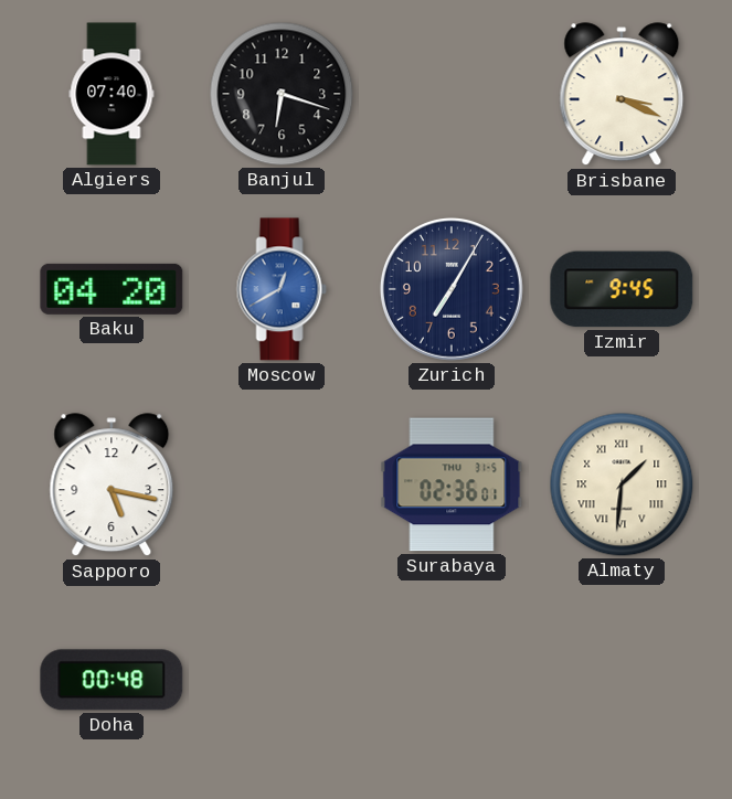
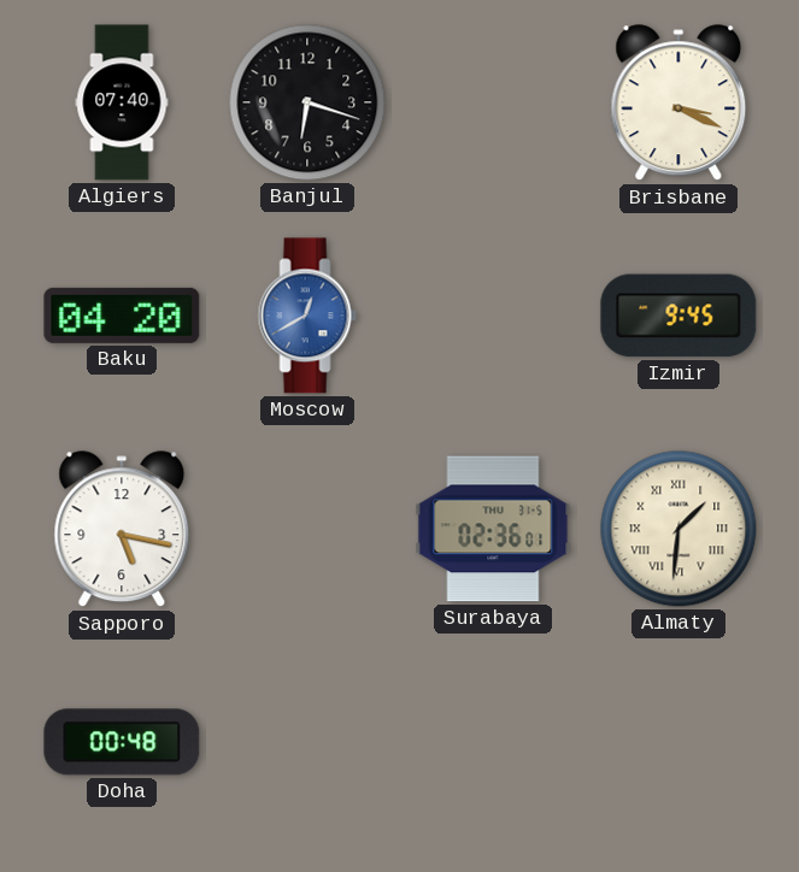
Zurich: 7:05 -> none (452, 289)
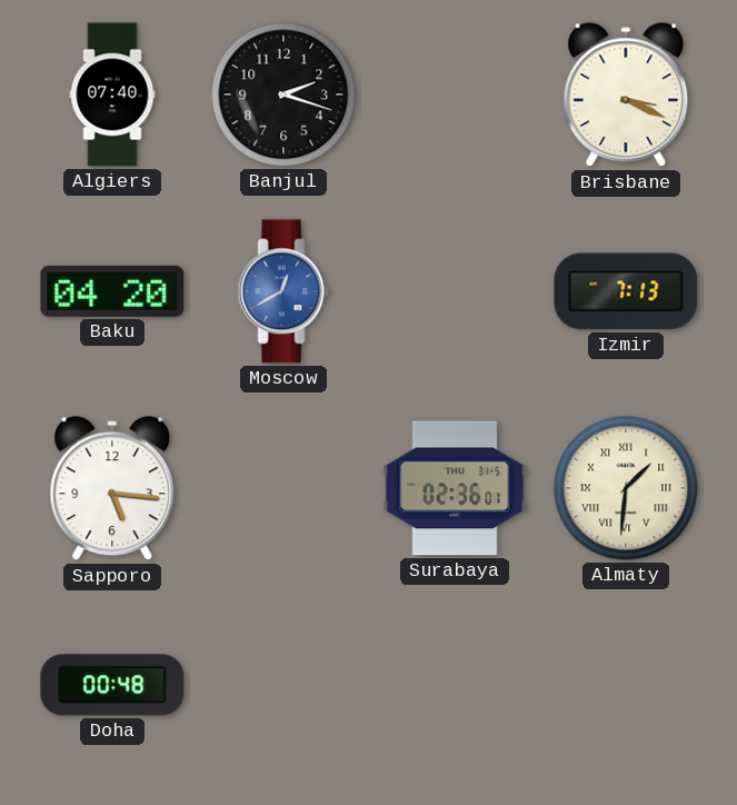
Banjul: 6:18 -> 2:18 (283, 95)
Izmir: 9:45 -> 7:13 (626, 291)
Sapporo: 5:17 -> 5:16 (112, 489)
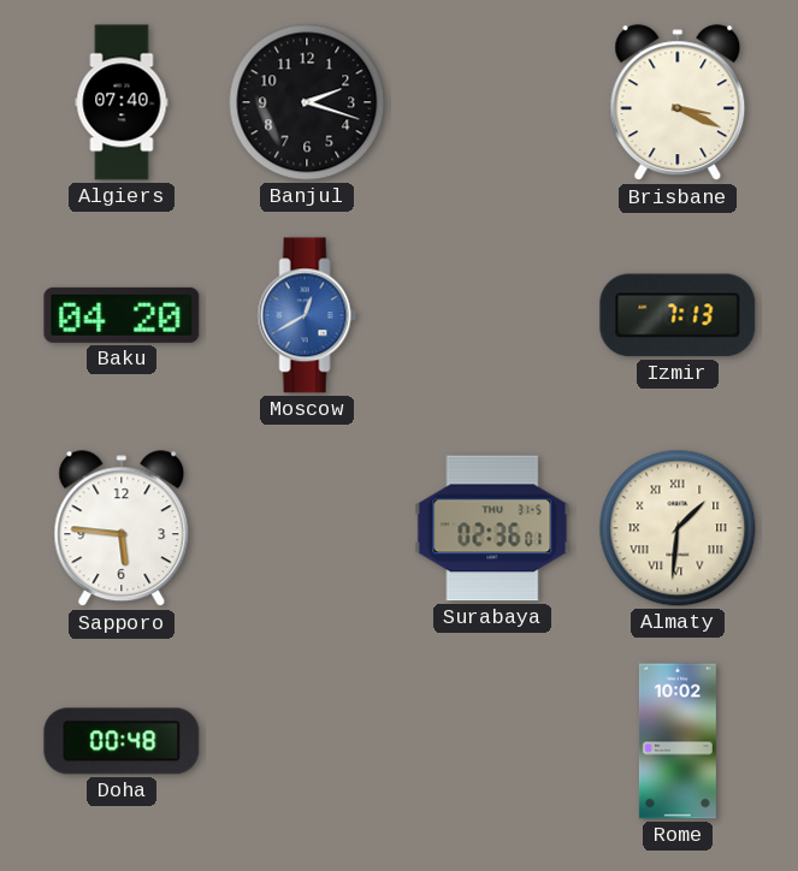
Sapporo: 5:16 -> 5:46 (122, 529)
Rome: none -> 10:02 (678, 741)
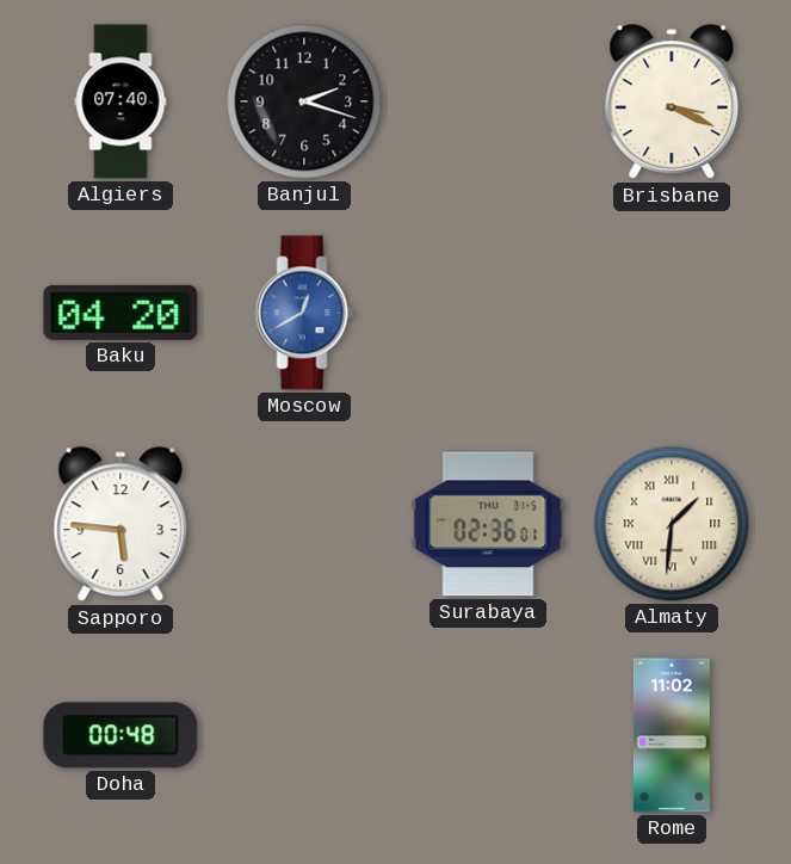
Izmir: 7:13 -> none (678, 315)
Rome: 10:02 -> 11:02 (672, 735)
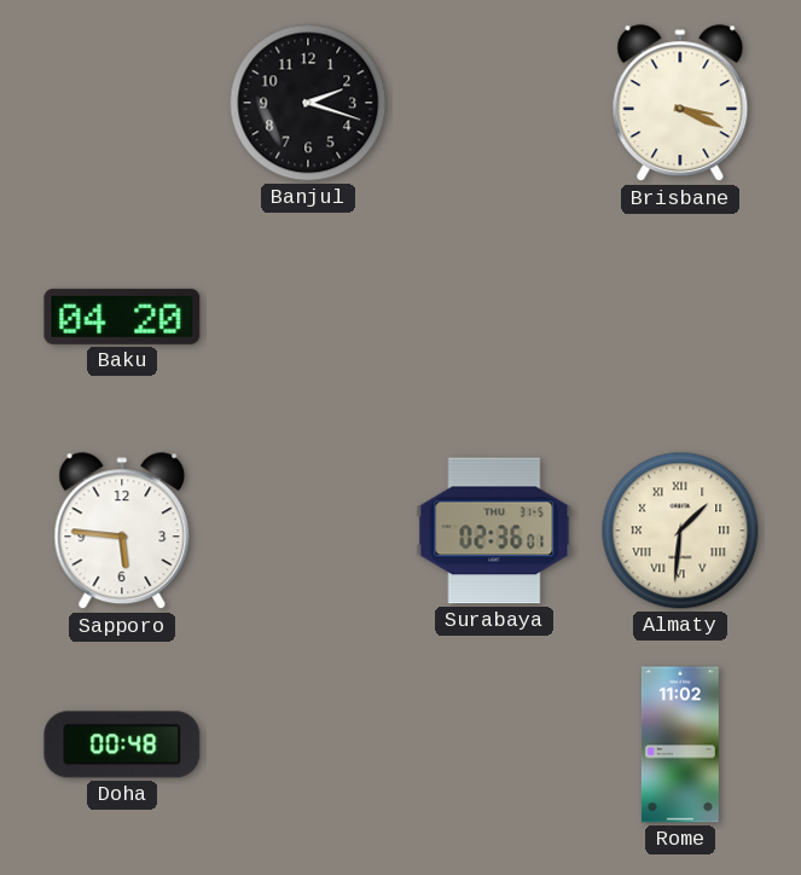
Algiers: 07:40 -> none (120, 101)
Moscow: 12:40 -> none (304, 313)
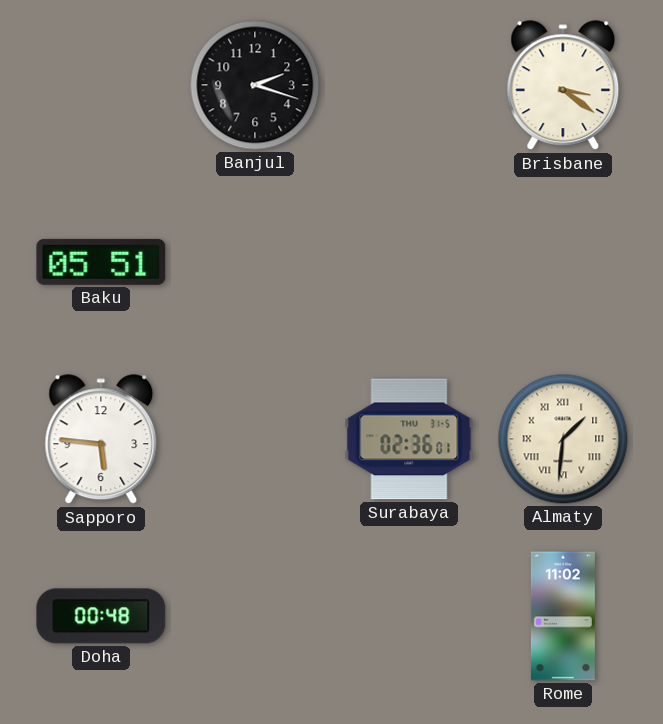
Brisbane: 3:19 -> 3:21 (563, 86)
Baku: 04:20 -> 05:51 (101, 262)
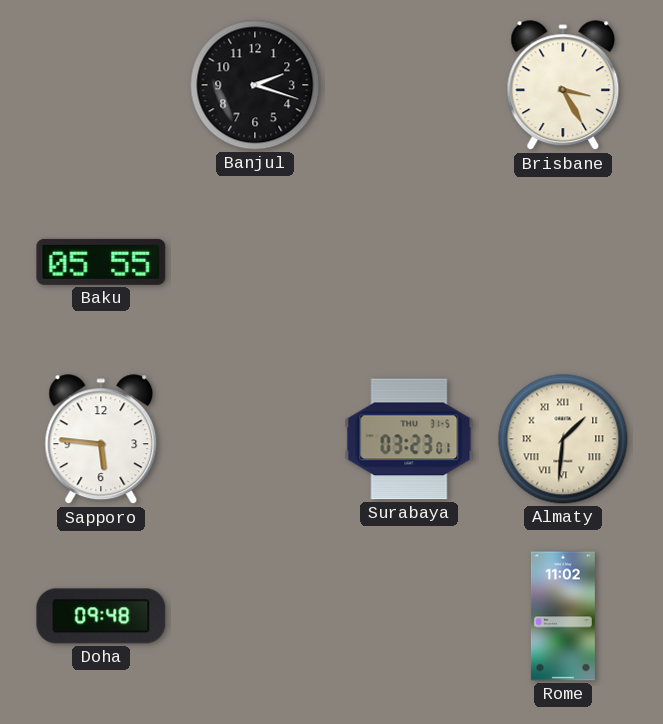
Brisbane: 3:21 -> 3:25 (563, 86)
Baku: 05:51 -> 05:55 (101, 262)
Surabaya: 02:36 -> 03:23 (409, 439)
Doha: 00:48 -> 09:48 (101, 616)
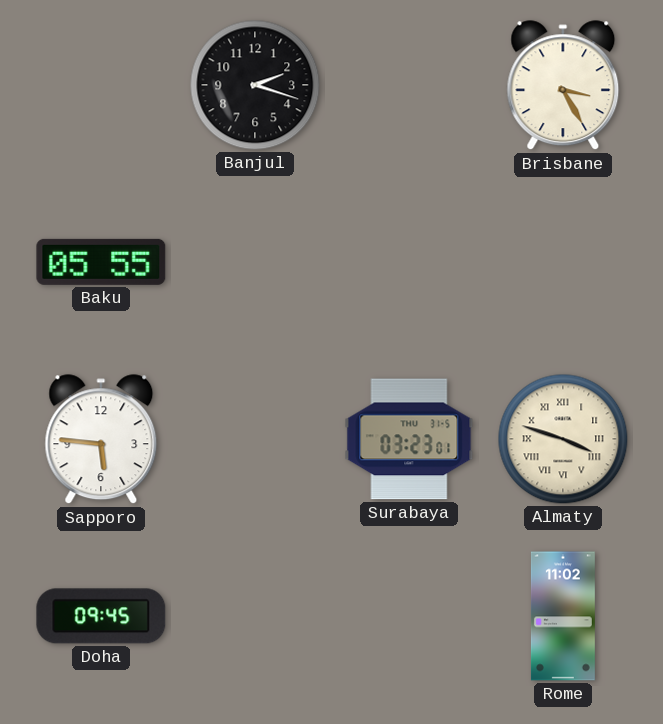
Almaty: 1:31 -> 3:48 (563, 439)
Doha: 09:48 -> 09:45 (101, 616)
